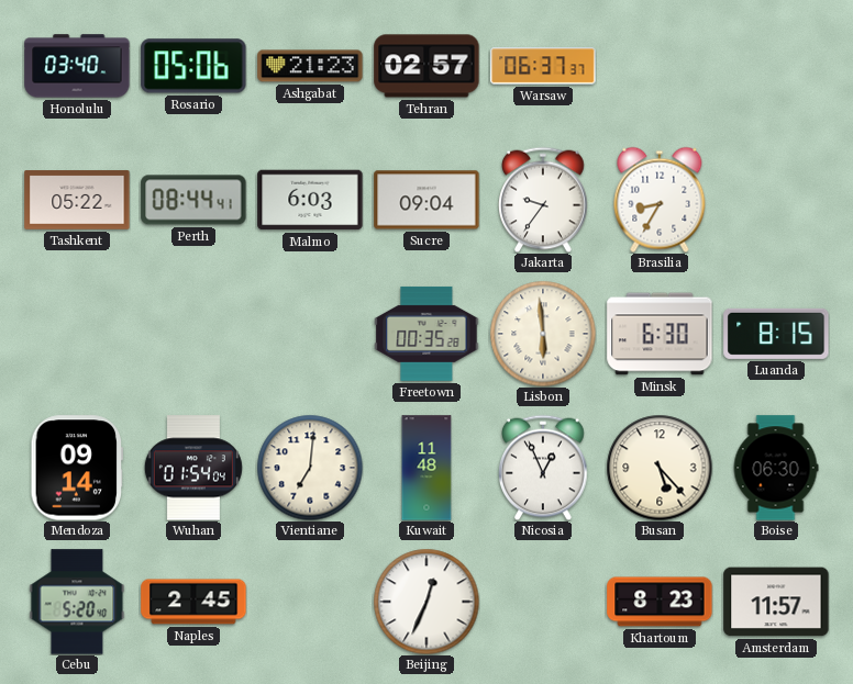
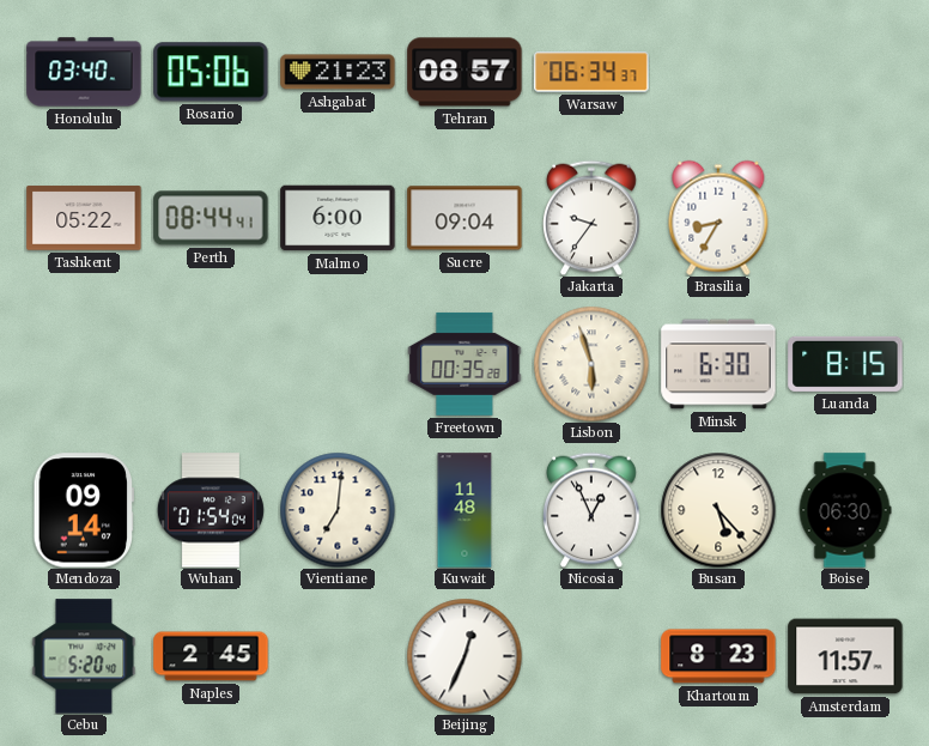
Tehran: 02:57 -> 08:57 (464, 72)
Warsaw: 06:37 -> 06:34 (591, 72)
Malmo: 6:03 -> 6:00 (338, 218)
Lisbon: 5:59 -> 5:57 (591, 364)
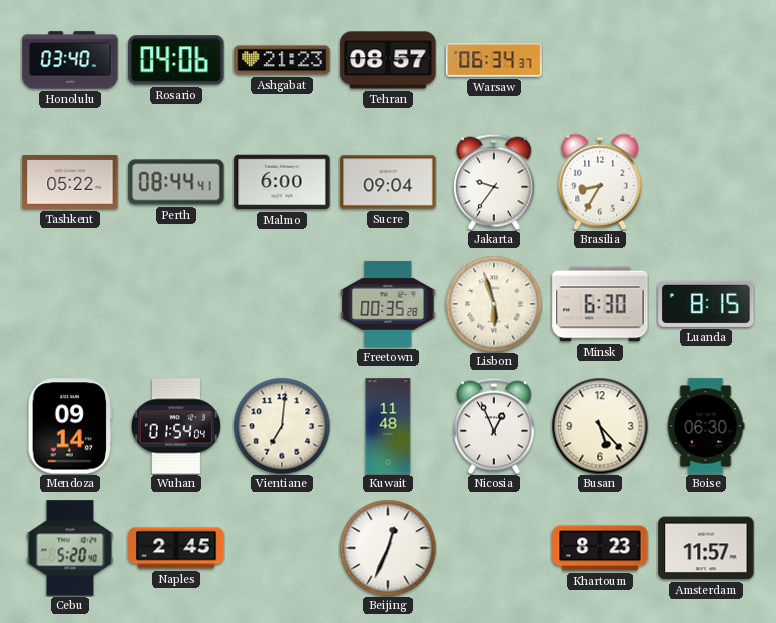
Rosario: 05:06 -> 04:06 (176, 60)
